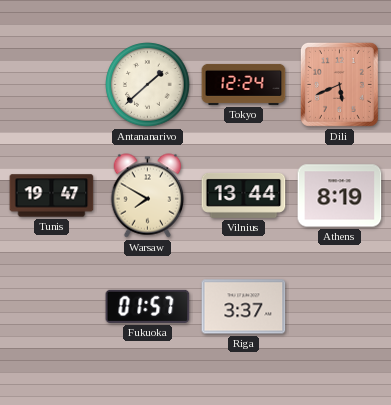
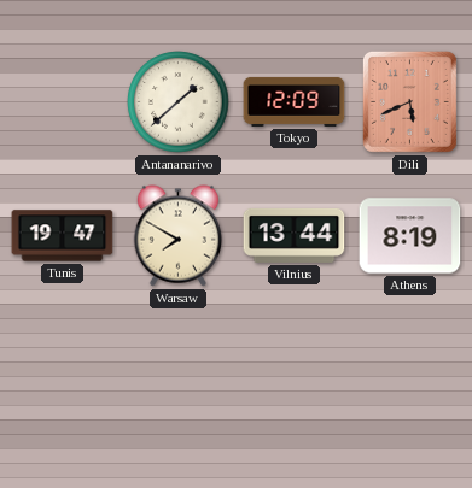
Tokyo: 12:24 -> 12:09 (295, 101)
Fukuoka: 01:57 -> none (148, 306)
Riga: 3:37 -> none (244, 307)
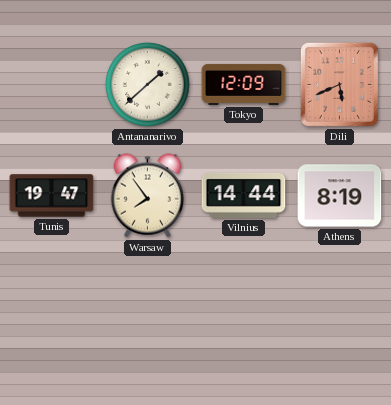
Warsaw: 7:50 -> 7:54 (148, 196)
Vilnius: 13:44 -> 14:44 (244, 195)
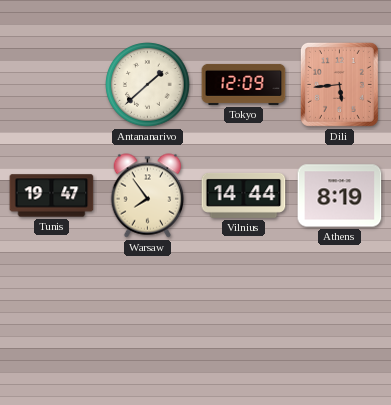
Dili: 5:41 -> 5:44 (339, 84)
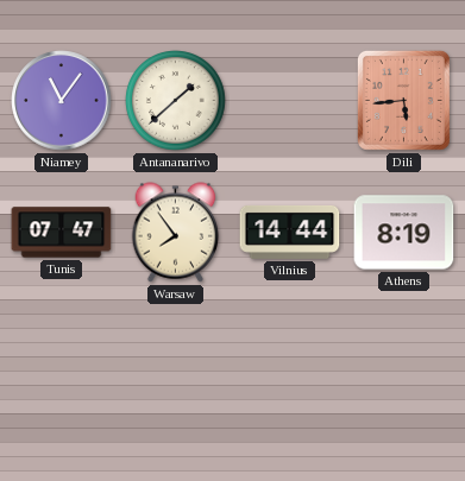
Niamey: none -> 11:06 (62, 101)
Tokyo: 12:09 -> none (244, 84)
Tunis: 19:47 -> 07:47 (62, 233)
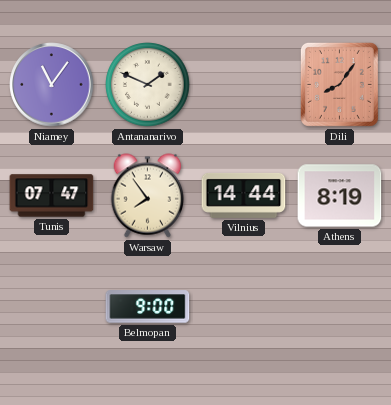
Antananarivo: 1:38 -> 1:49 (148, 85)
Dili: 5:44 -> 8:06 (339, 84)
Belmopan: none -> 9:00 (148, 307)
